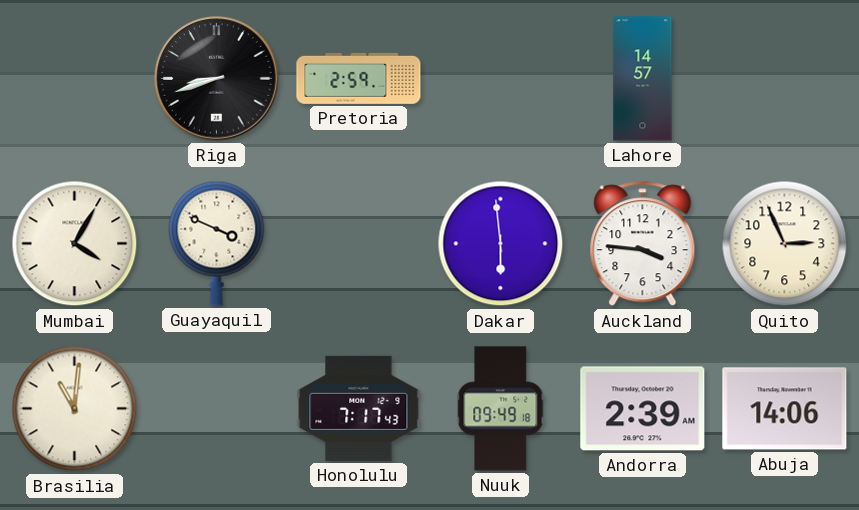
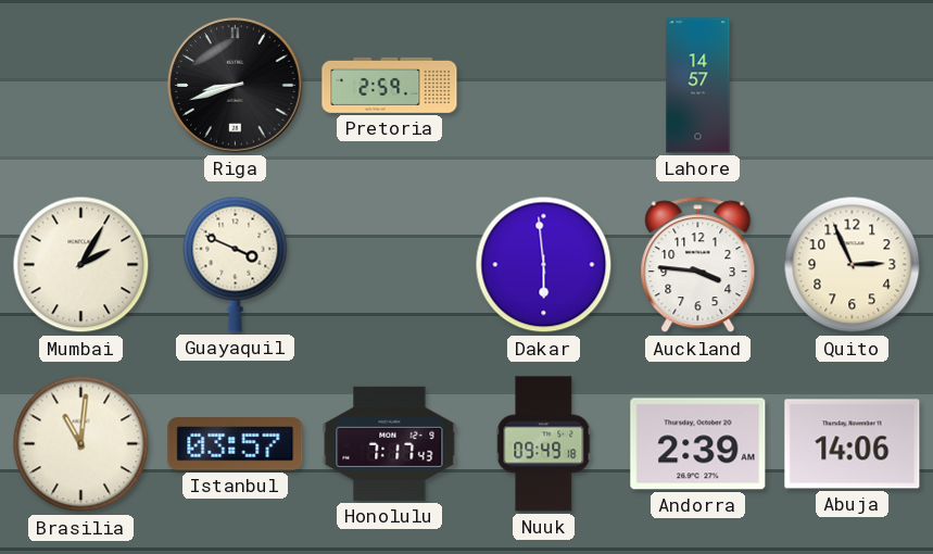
Mumbai: 4:05 -> 2:05 (81, 265)
Istanbul: none -> 03:57 (236, 444)
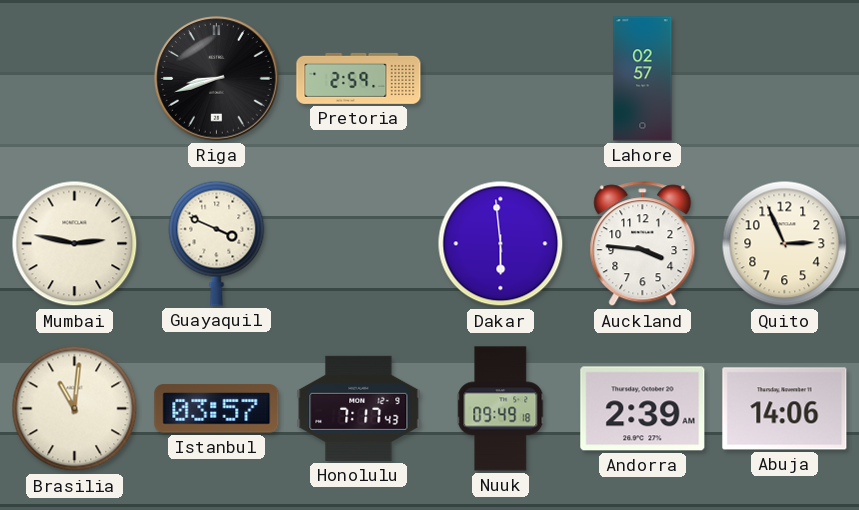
Lahore: 14:57 -> 02:57 (643, 79)
Mumbai: 2:05 -> 2:47 (75, 244)
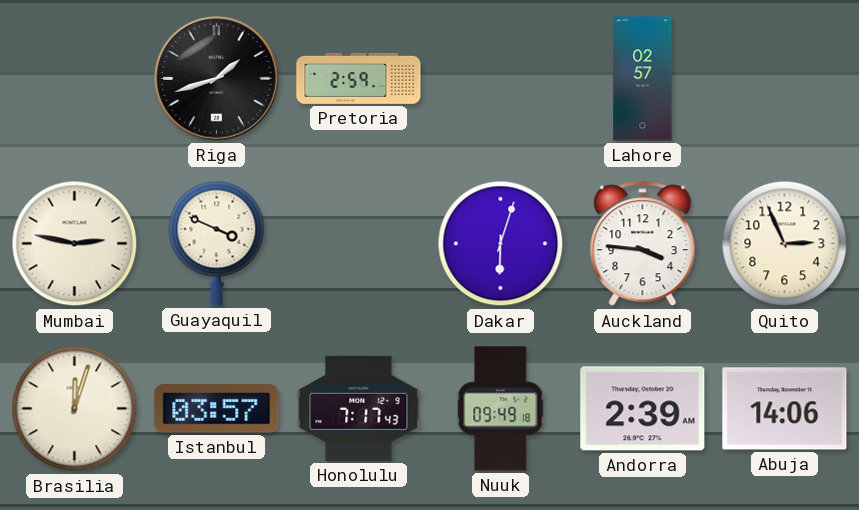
Riga: 8:42 -> 1:42 (217, 79)
Dakar: 5:59 -> 6:03 (501, 244)
Brasilia: 11:01 -> 12:03 (75, 409)
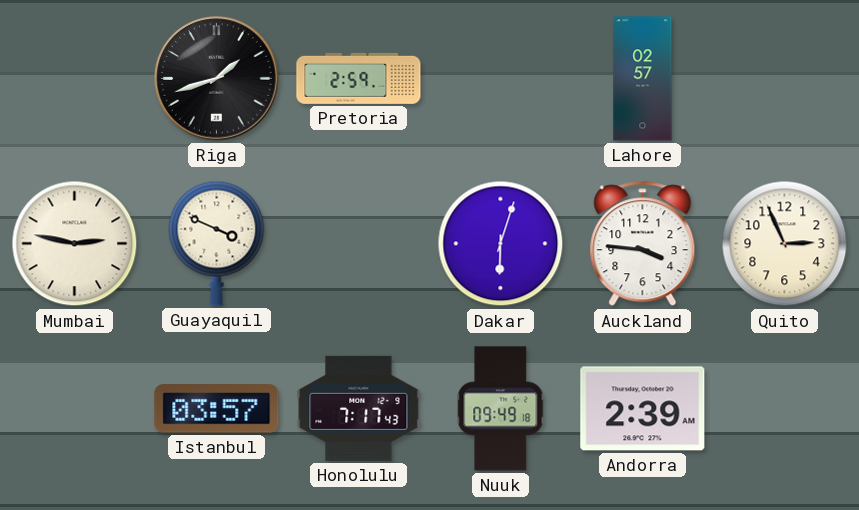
Brasilia: 12:03 -> none (75, 409)
Abuja: 14:06 -> none (785, 409)
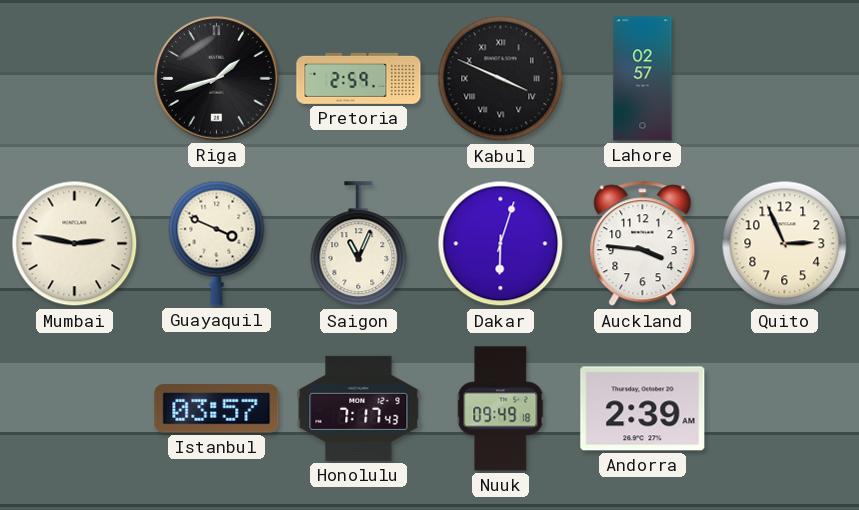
Kabul: none -> 3:49 (501, 79)
Saigon: none -> 11:04 (359, 244)
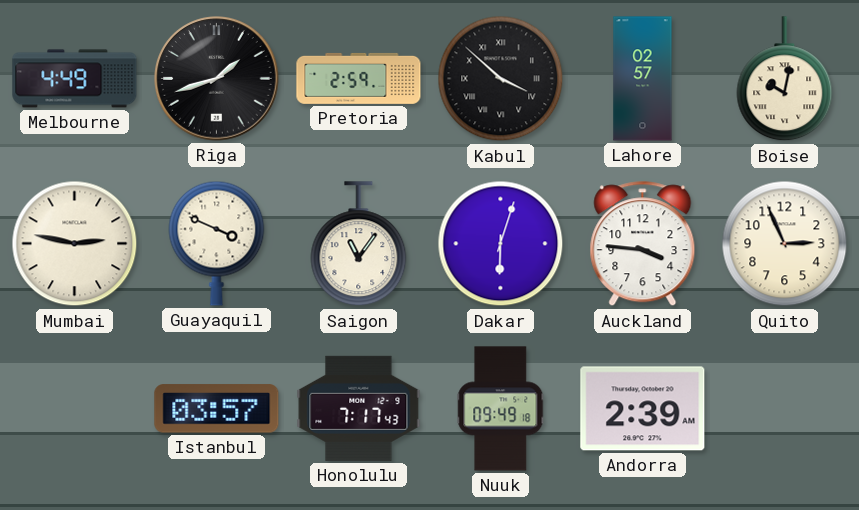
Melbourne: none -> 4:49 (75, 79)
Kabul: 3:49 -> 3:52 (501, 79)
Boise: none -> 10:02 (785, 79)
Saigon: 11:04 -> 11:06 (359, 244)
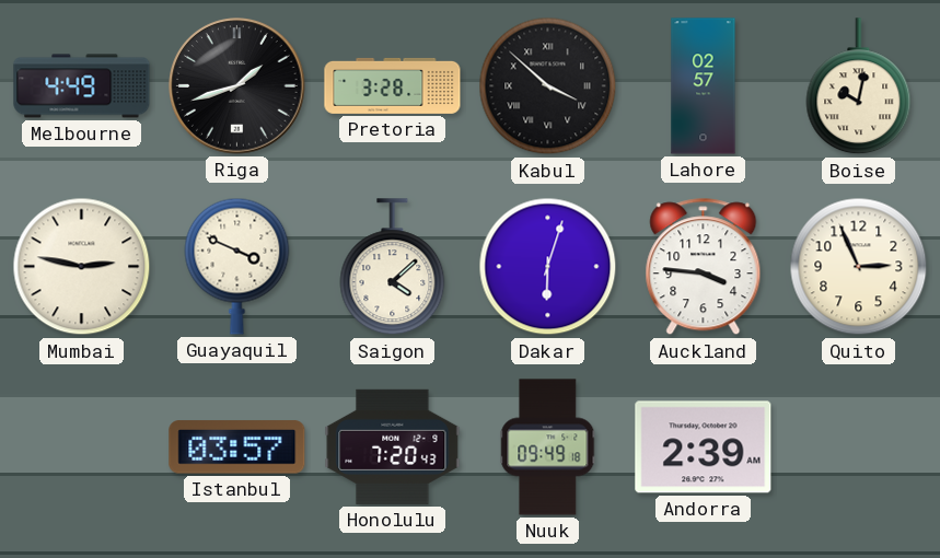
Pretoria: 2:59 -> 3:28 (393, 85)
Saigon: 11:06 -> 4:08 (393, 267)
Honolulu: 7:17 -> 7:20 (393, 446)
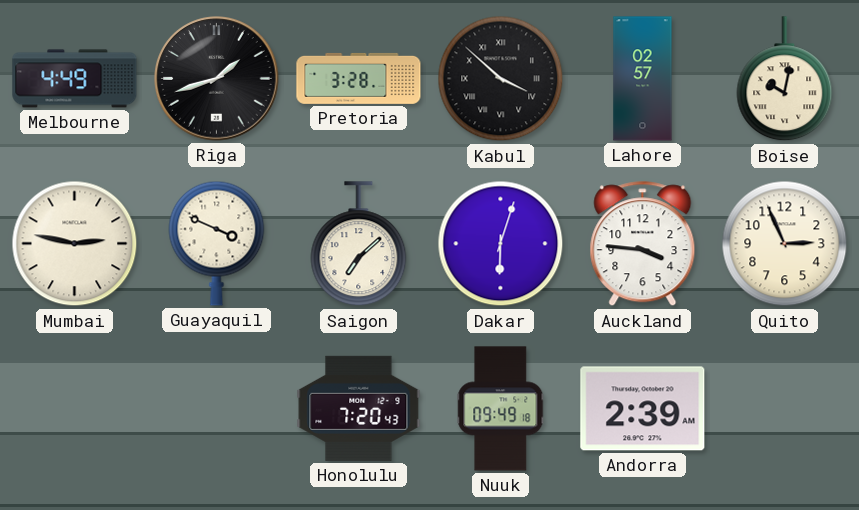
Saigon: 4:08 -> 7:08 (359, 244)
Istanbul: 03:57 -> none (237, 447)
